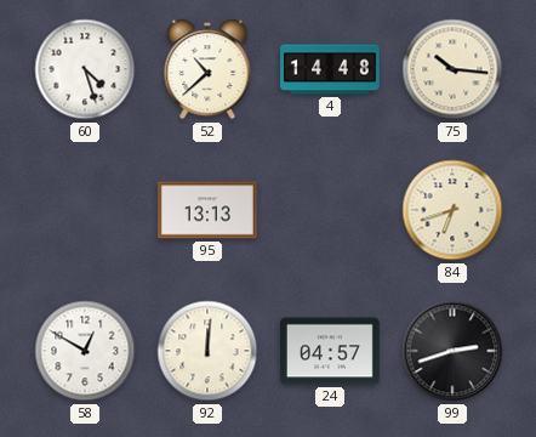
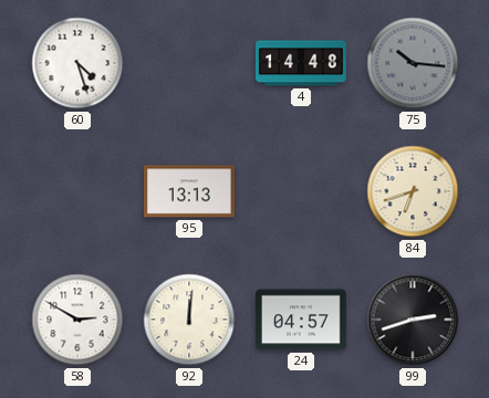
52: 10:38 -> none (207, 69)
75 dial: cream -> grey (413, 63)
58: 12:50 -> 2:50 (77, 320)
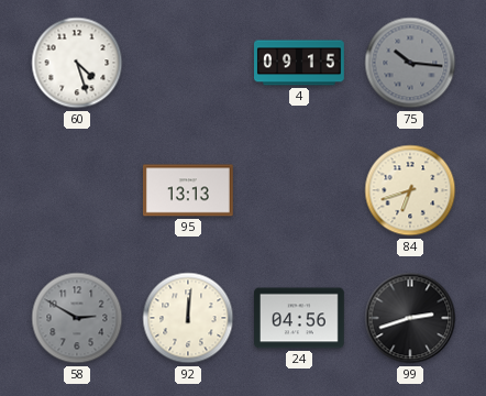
4: 14:48 -> 09:15 (300, 63)
58 dial: white -> grey (77, 318)
24: 04:57 -> 04:56 (300, 318)
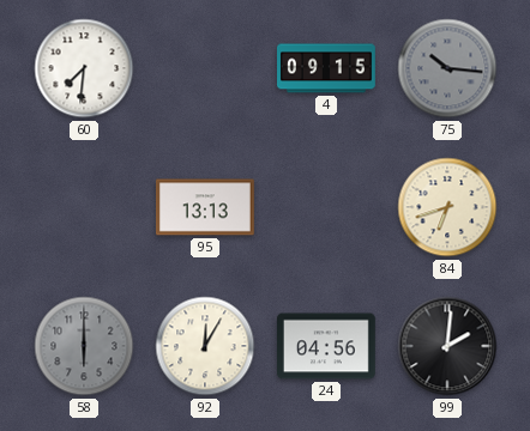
60: 4:27 -> 7:31 (84, 68)
58: 2:50 -> 6:00 (84, 346)
92: 12:01 -> 12:05 (205, 346)
99: 2:42 -> 2:01 (447, 346)
